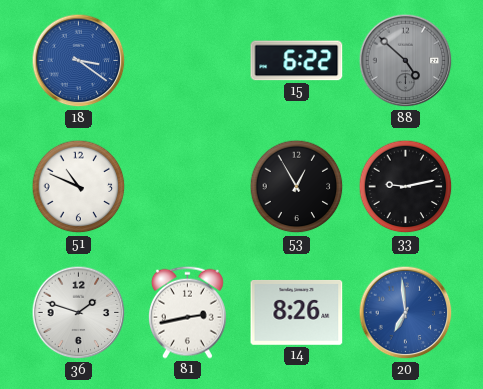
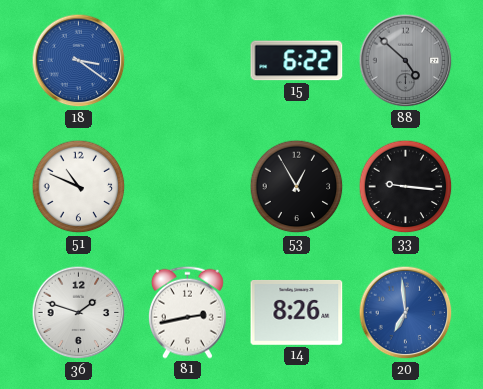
33: 9:13 -> 9:16 (406, 187)
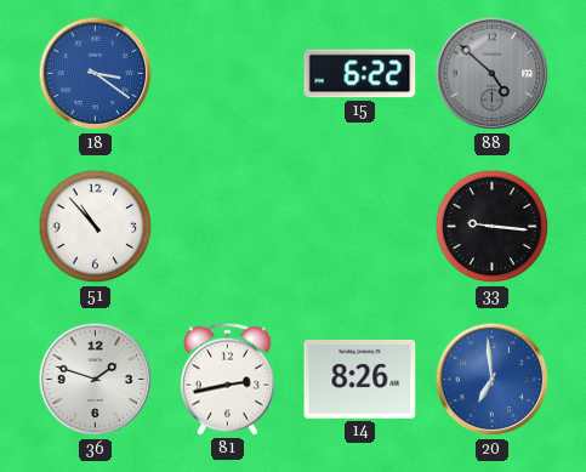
51: 10:49 -> 10:53 (96, 227)
53: 12:55 -> none (297, 187)
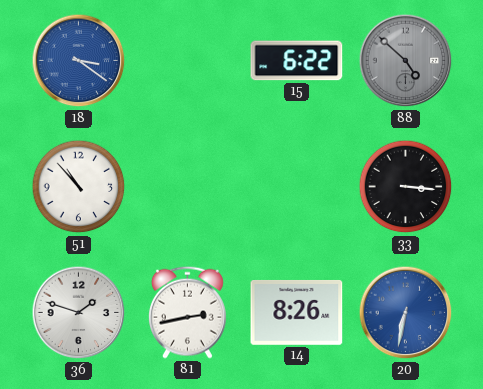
33: 9:16 -> 3:16 (406, 187)
20: 6:59 -> 6:32 (406, 313)
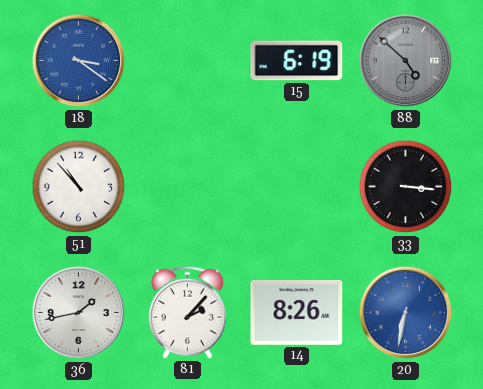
15: 6:22 -> 6:19 (297, 61)
36: 1:48 -> 1:43 (79, 313)
81: 2:43 -> 2:07 (187, 312)
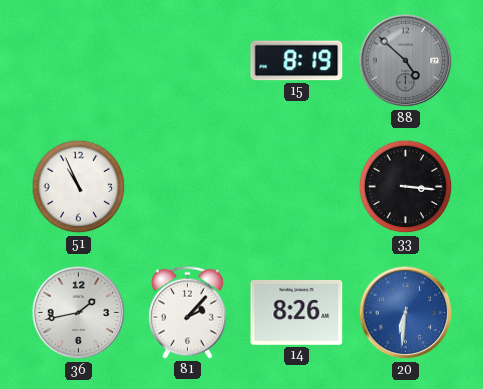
18: 3:21 -> none (79, 61)
15: 6:19 -> 8:19 (297, 61)
51: 10:53 -> 10:56 (79, 187)
20: 6:32 -> 6:31 (406, 313)
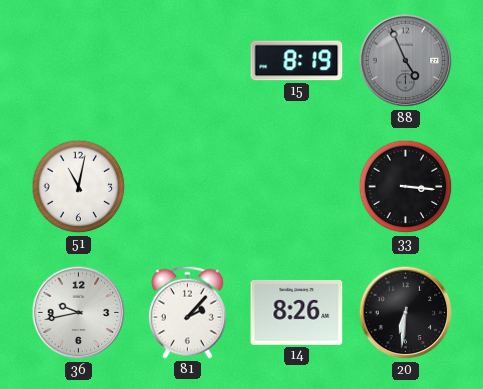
88: 4:52 -> 4:56 (406, 61)
51: 10:56 -> 11:02 (79, 187)
36: 1:43 -> 9:43 (79, 313)
20 dial: blue -> black (406, 313)
